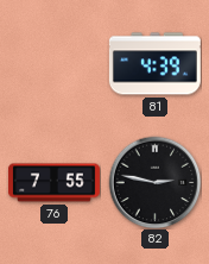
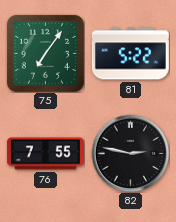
75: none -> 7:06 (45, 53)
81: 4:39 -> 5:22 (130, 54)
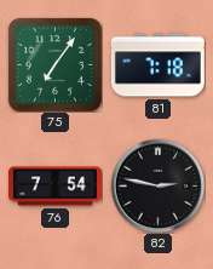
81: 5:22 -> 7:18 (157, 65)
76: 7:55 -> 7:54 (54, 187)
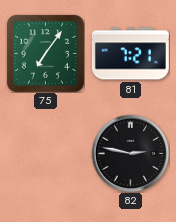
81: 7:18 -> 7:21 (130, 54)
76: 7:54 -> none (54, 187)
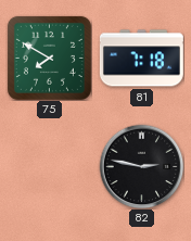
75: 7:06 -> 7:50 (49, 58)
81: 7:21 -> 7:18 (141, 59)
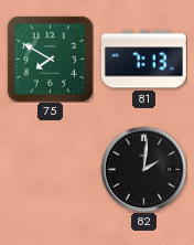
81: 7:18 -> 7:13 (143, 60)
82: 2:47 -> 2:01 (143, 169)
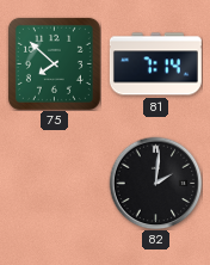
75: 7:50 -> 7:52 (54, 63)
81: 7:13 -> 7:14 (155, 64)
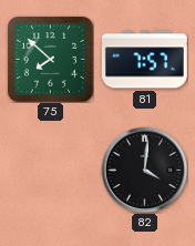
81: 7:14 -> 7:57 (144, 60)
82: 2:01 -> 4:01 (144, 170)
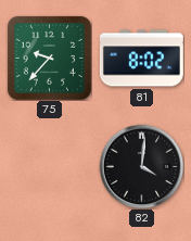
75: 7:52 -> 9:37 (49, 58)
81: 7:57 -> 8:02 (141, 59)
